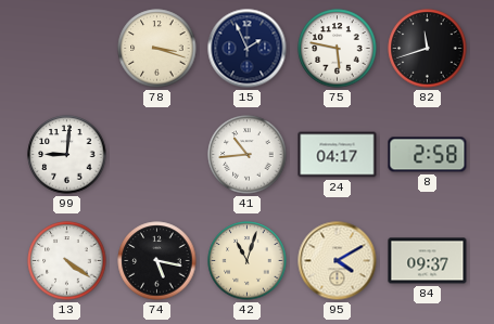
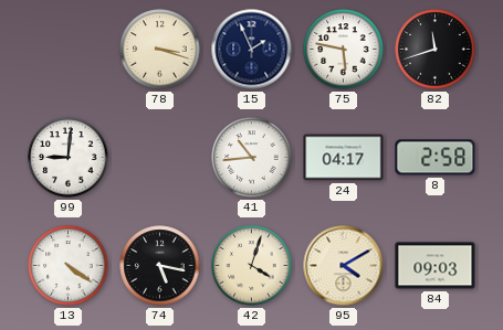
42: 11:03 -> 4:03 (252, 266)
84: 09:37 -> 09:03 (436, 266)
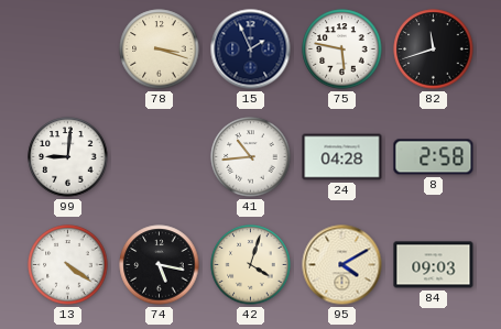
24: 04:17 -> 04:28 (342, 157)
